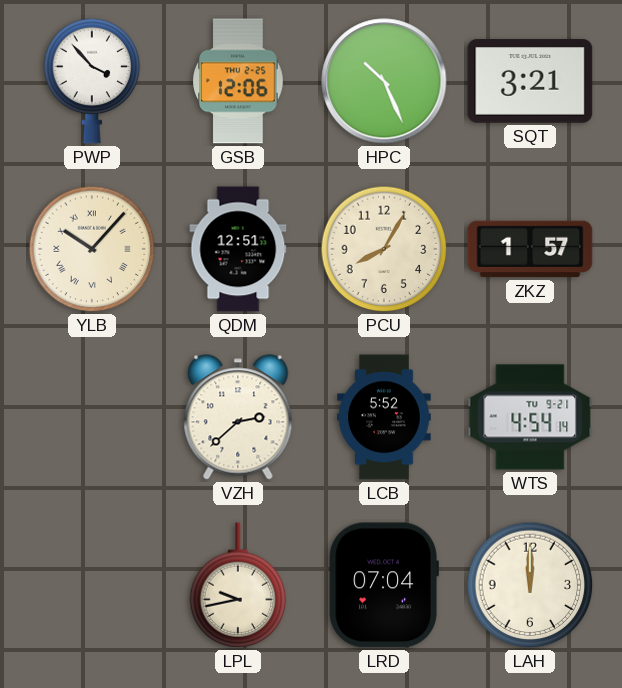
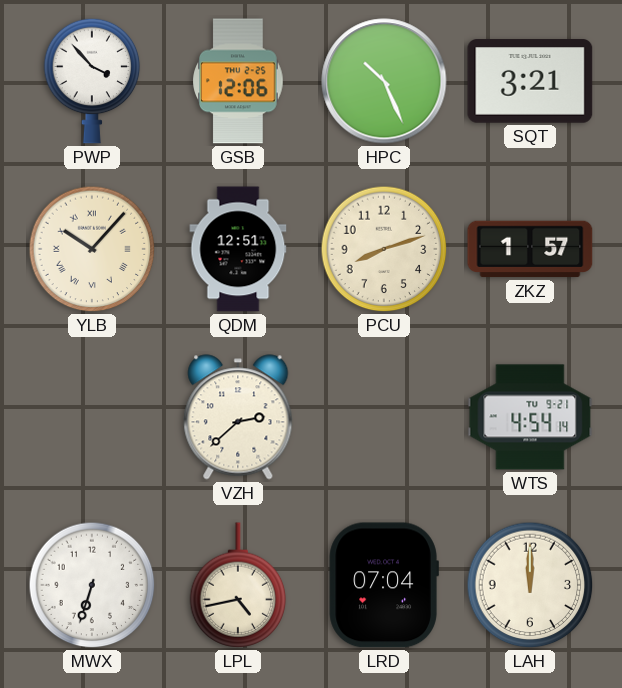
PCU: 8:05 -> 8:12 (384, 249)
LCB: 5:52 -> none (384, 417)
MWX: none -> 6:33 (92, 585)
LPL: 9:43 -> 4:43 (238, 585)
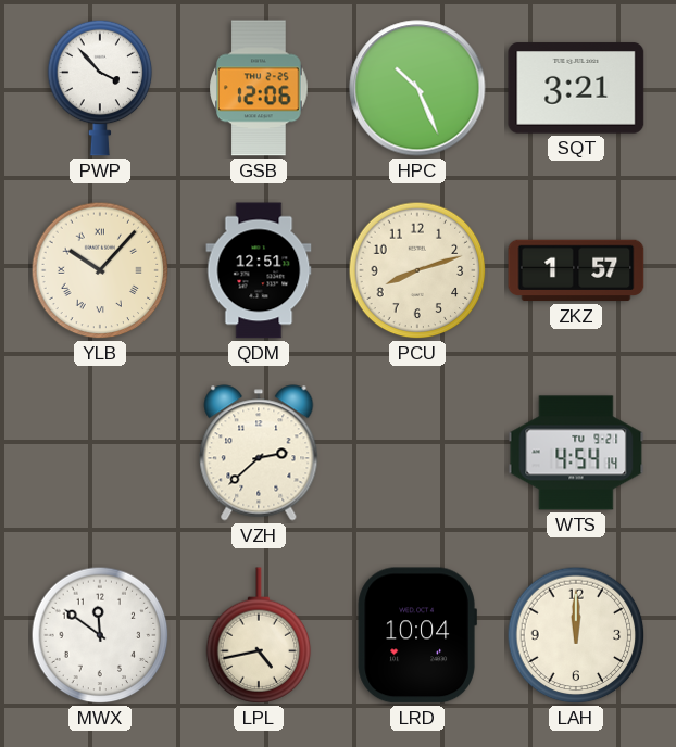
MWX: 6:33 -> 11:51 (100, 635)
LRD: 07:04 -> 10:04 (417, 635)
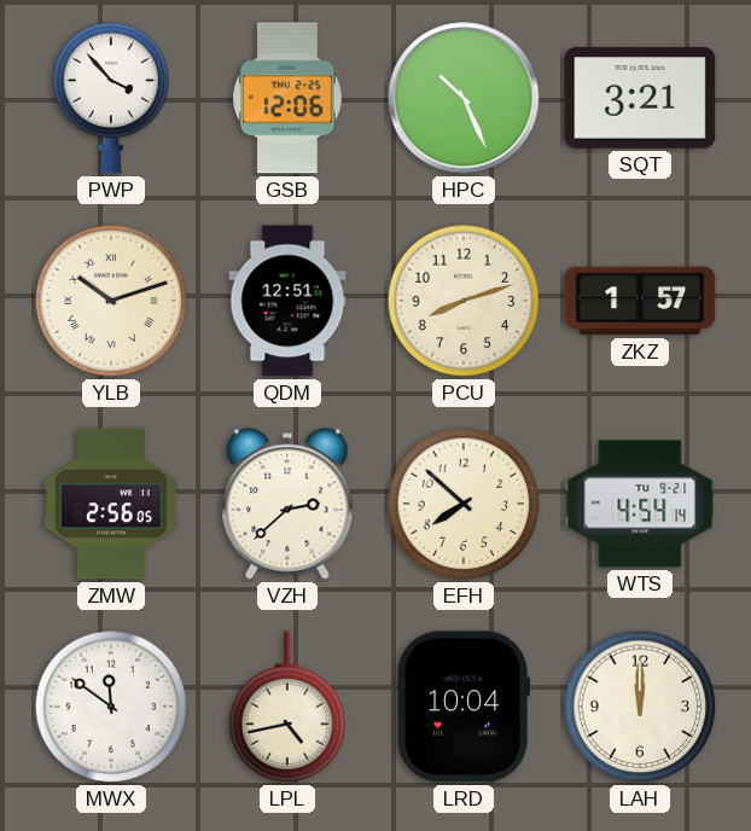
YLB: 10:07 -> 10:12 (111, 301)
ZMW: none -> 2:56 (111, 504)
EFH: none -> 7:52 (464, 504)
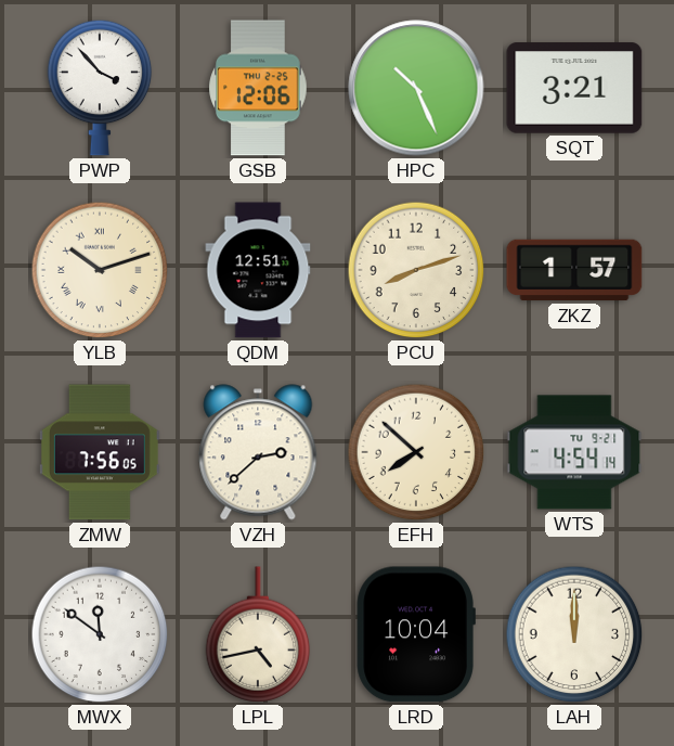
ZMW: 2:56 -> 7:56 (100, 452)
